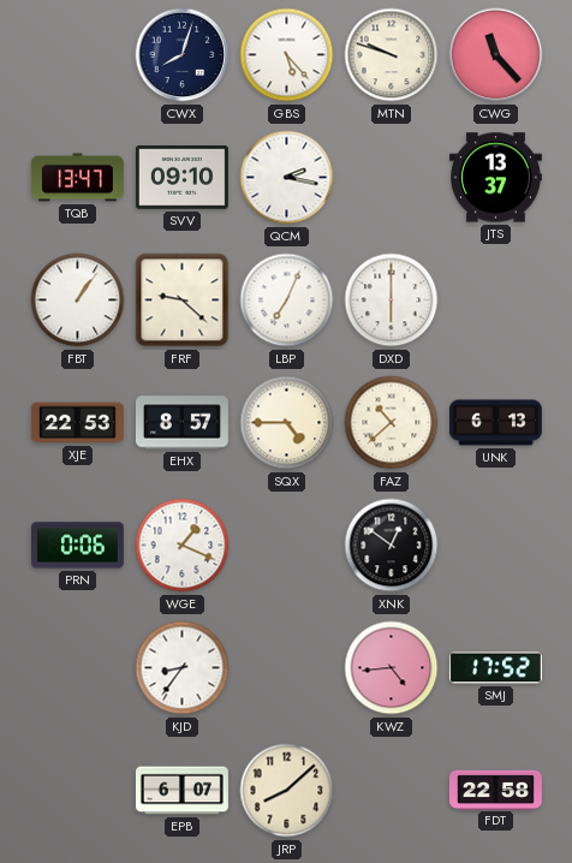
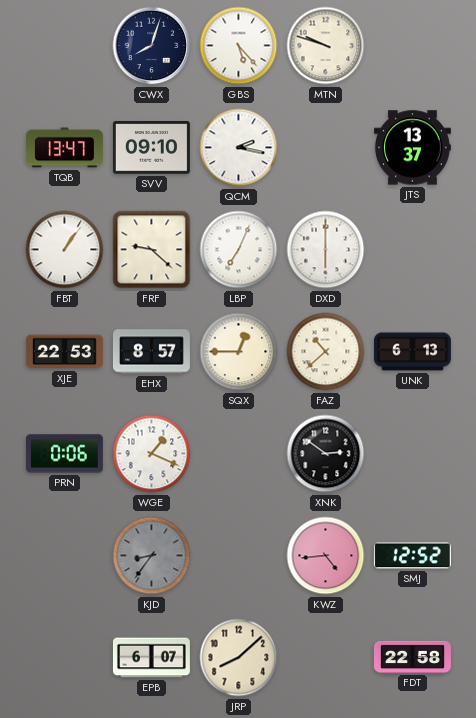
CWG: 11:23 -> none (496, 55)
SQX: 4:45 -> 12:45 (239, 352)
XNK: 12:51 -> 2:51 (326, 454)
KJD dial: white -> grey (152, 556)
SMJ: 17:52 -> 12:52 (412, 556)
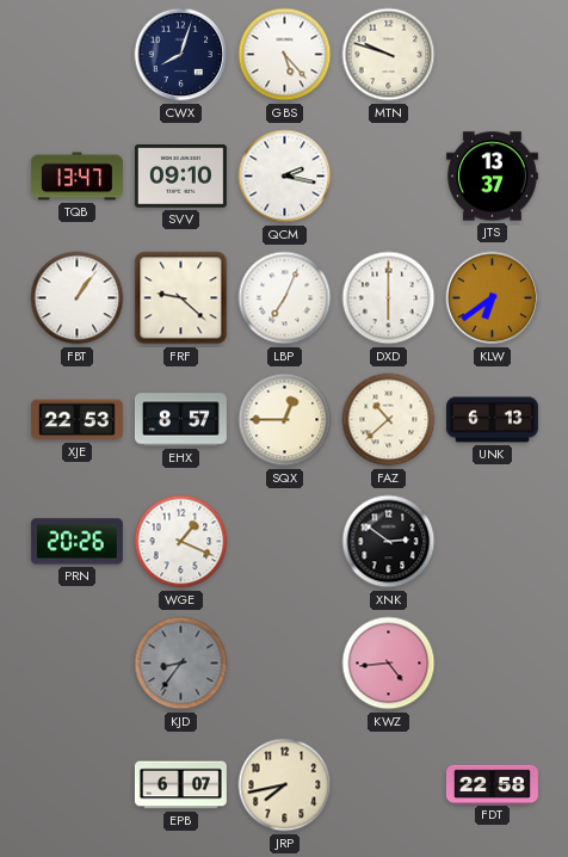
KLW: none -> 6:39 (493, 298)
PRN: 0:06 -> 20:26 (76, 542)
SMJ: 12:52 -> none (412, 556)
JRP: 8:08 -> 7:43 (285, 785)
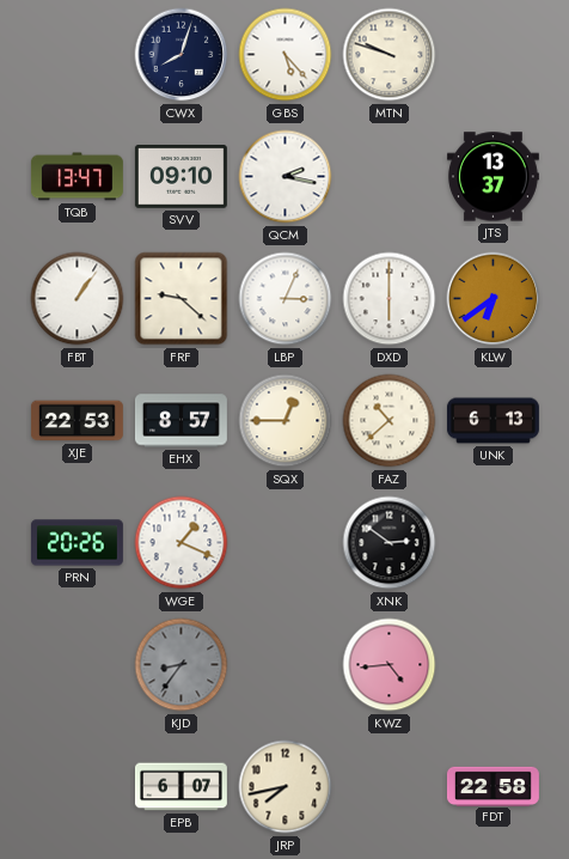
LBP: 7:04 -> 3:04 (286, 299)
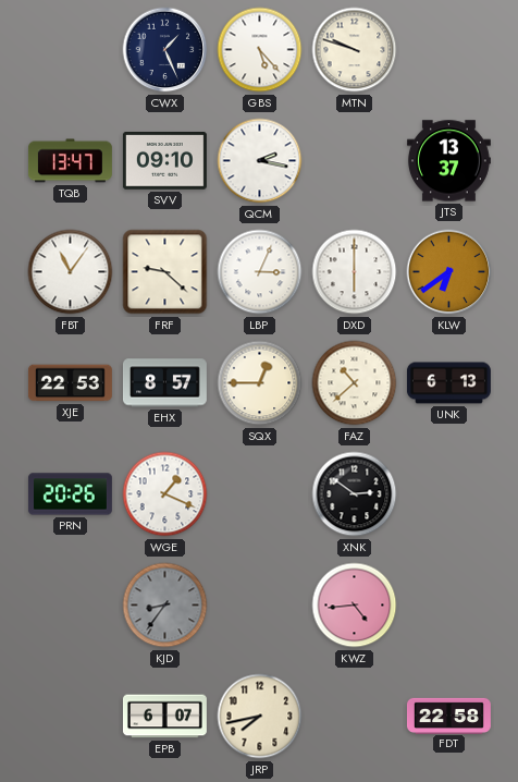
CWX: 8:03 -> 1:26 (165, 50)
FBT: 1:06 -> 11:06 (71, 272)
